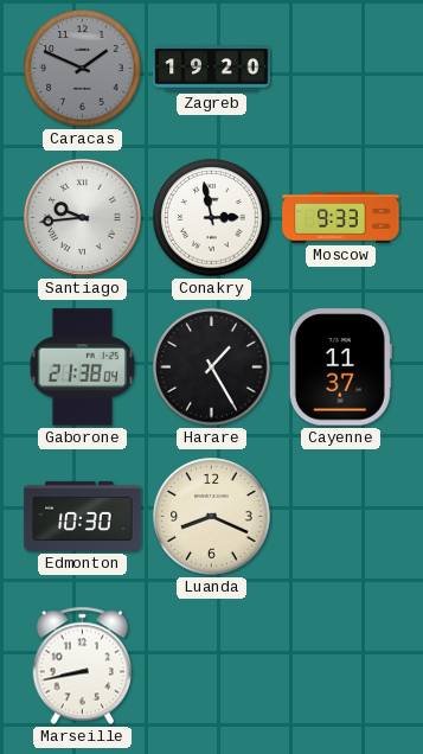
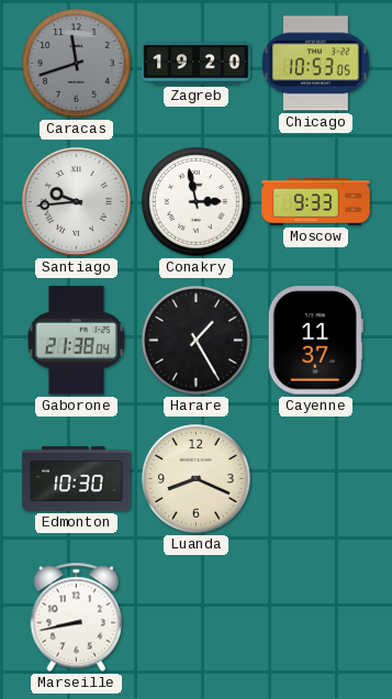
Caracas: 1:49 -> 11:42 (77, 64)
Chicago: none -> 10:53 (316, 64)
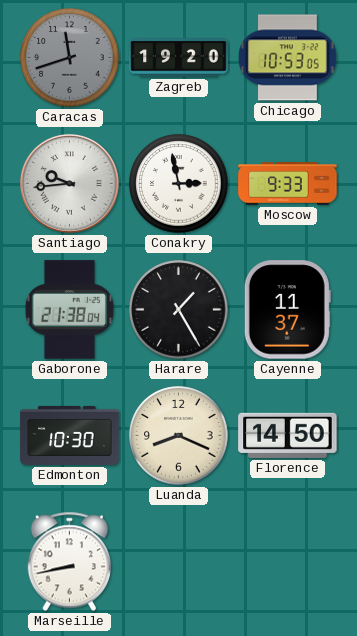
Florence: none -> 14:50 (288, 435)
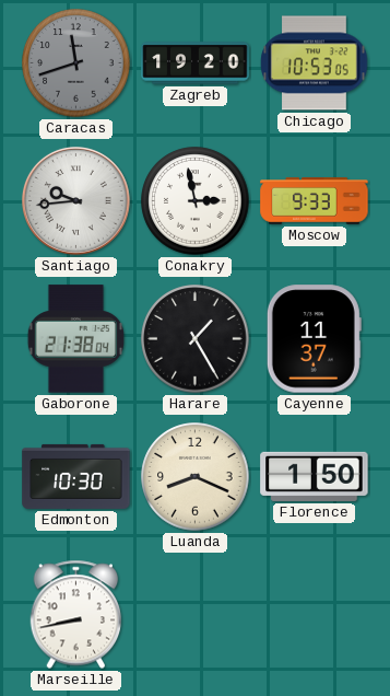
Florence: 14:50 -> 1:50 (315, 476)
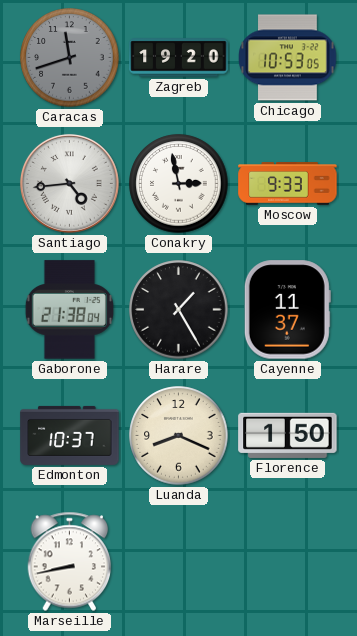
Santiago: 9:44 -> 4:44 (69, 183)
Edmonton: 10:30 -> 10:37 (70, 435)
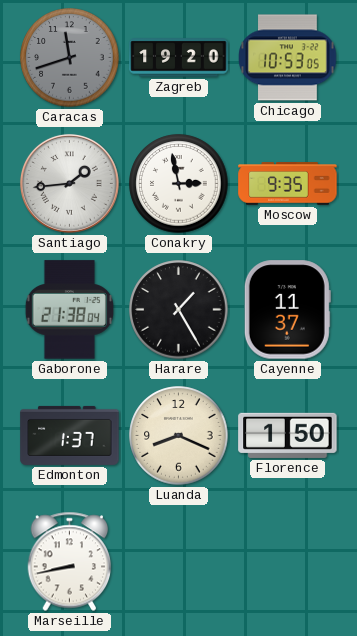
Santiago: 4:44 -> 1:44 (69, 183)
Moscow: 9:33 -> 9:35 (288, 184)
Edmonton: 10:37 -> 1:37 (70, 435)
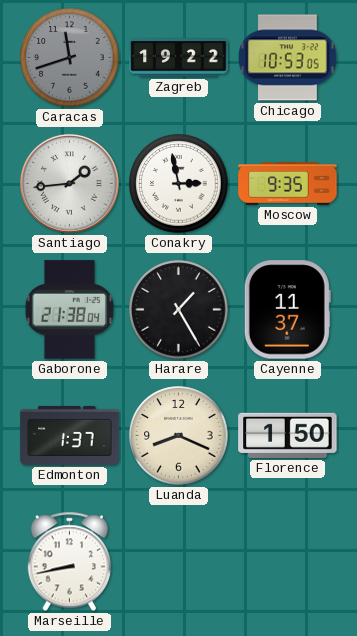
Zagreb: 19:20 -> 19:22 (179, 58)
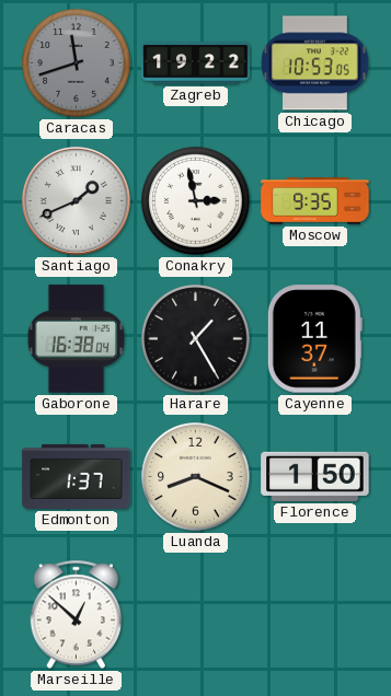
Santiago: 1:44 -> 1:41 (76, 200)
Gaborone: 21:38 -> 16:38 (76, 339)
Marseille: 8:43 -> 12:52 (77, 615)
